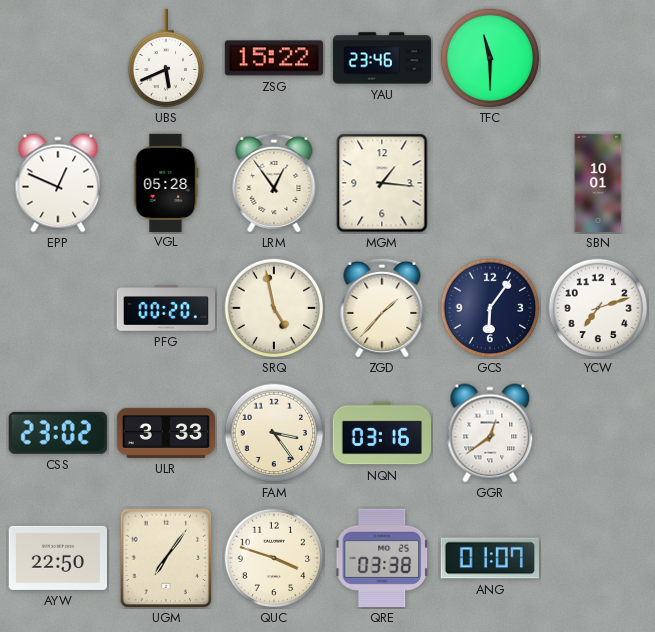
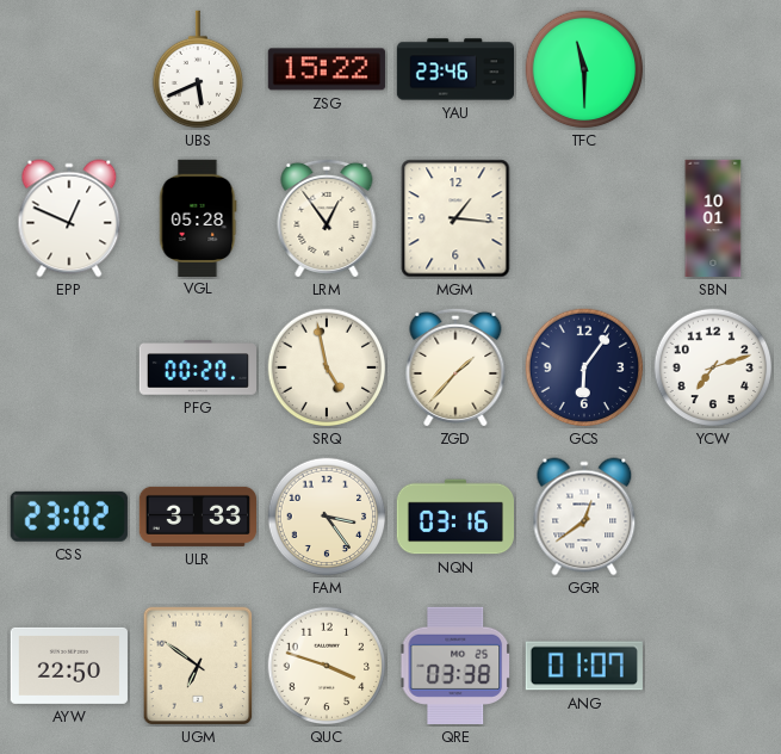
UGM: 7:06 -> 6:51 (198, 666)
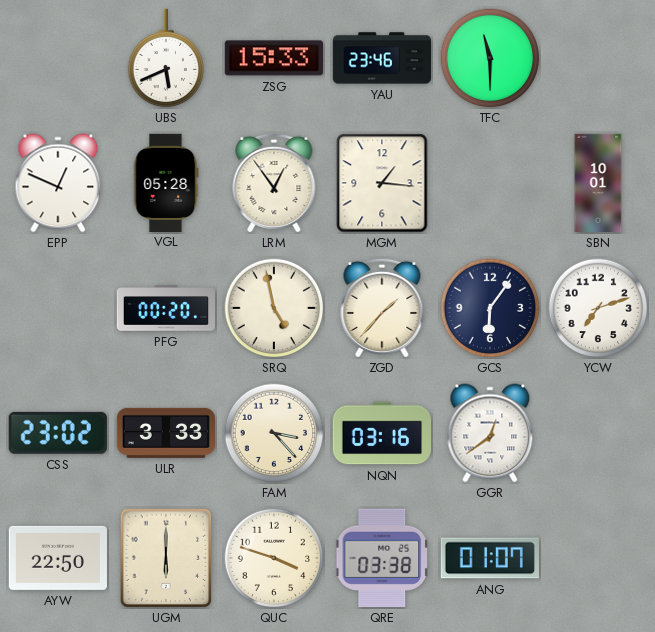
ZSG: 15:22 -> 15:33 (274, 58)
FAM: 3:24 -> 3:23 (274, 433)
UGM: 6:51 -> 6:00 (166, 558)
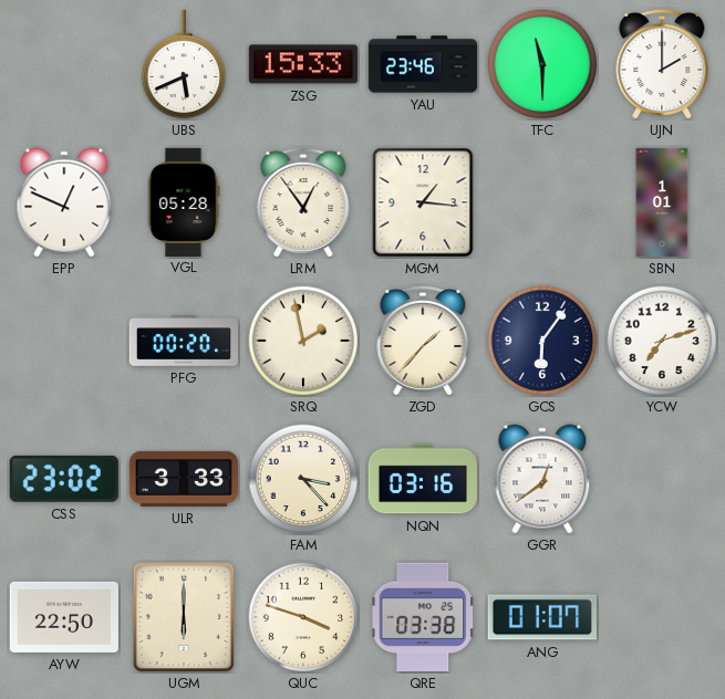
UJN: none -> 2:00 (662, 64)
SBN: 10:01 -> 1:01 (662, 202)
SRQ: 4:58 -> 1:58 (303, 341)
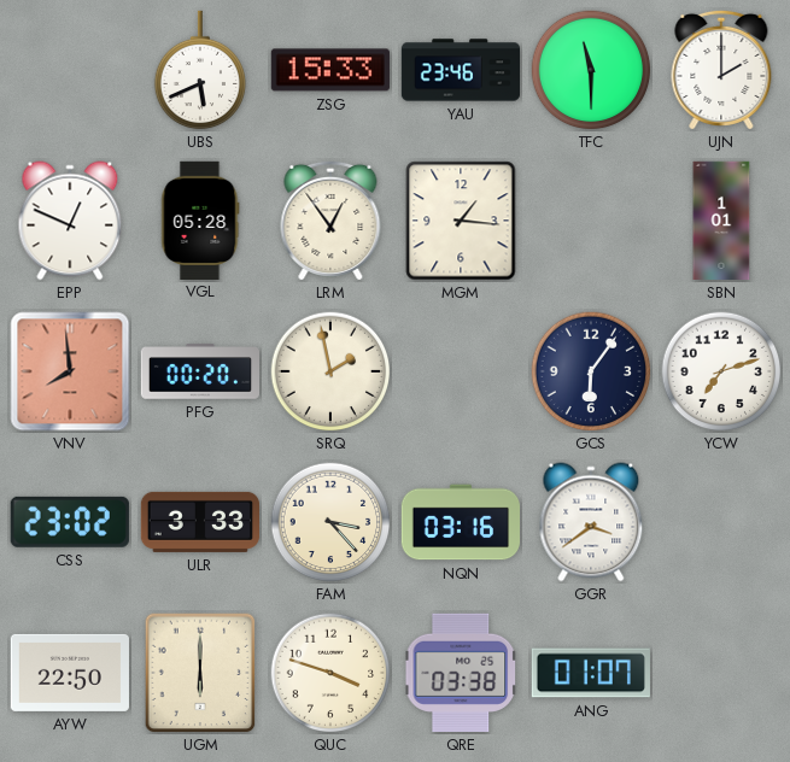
VNV: none -> 7:59 (70, 371)
ZGD: 1:37 -> none (423, 341)
GGR: 12:39 -> 3:39 (591, 522)
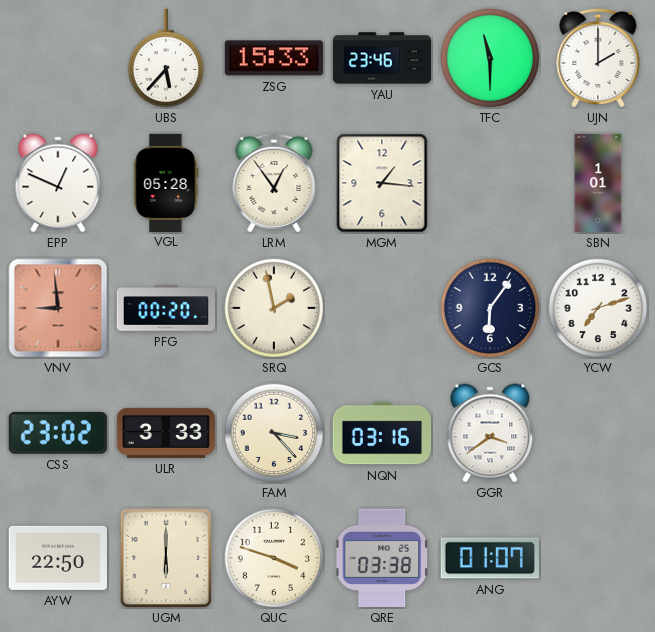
UBS: 5:41 -> 5:37 (165, 58)
VNV: 7:59 -> 8:59 (58, 308)
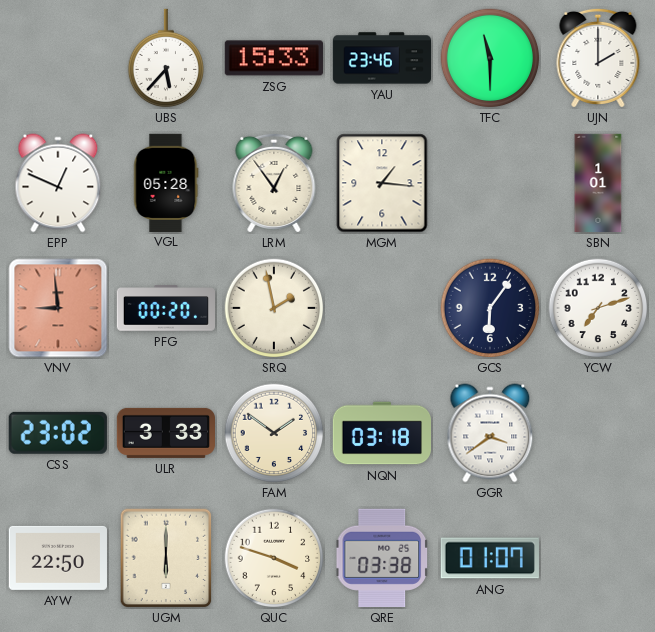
FAM: 3:23 -> 1:51 (274, 433)
NQN: 03:16 -> 03:18 (381, 433)
